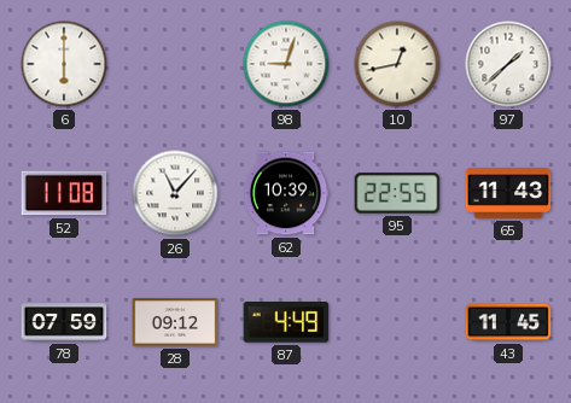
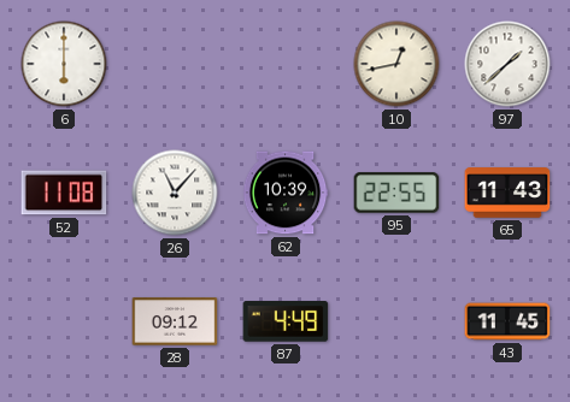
98: 9:03 -> none (286, 64)
78: 07:59 -> none (64, 322)
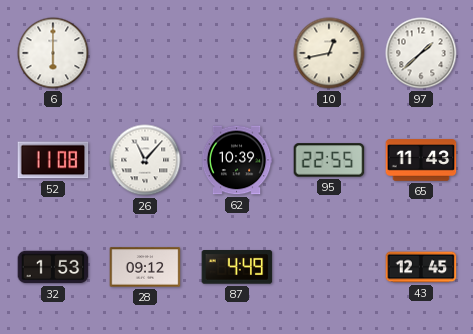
32: none -> 1:53 (53, 267)
43: 11:45 -> 12:45 (421, 267)
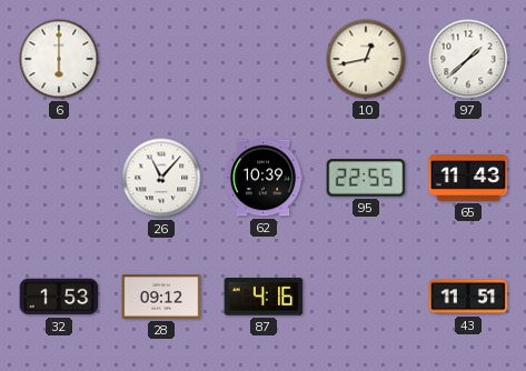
52: 11:08 -> none (53, 160)
87: 4:49 -> 4:16 (264, 297)
43: 12:45 -> 11:51 (468, 297)
